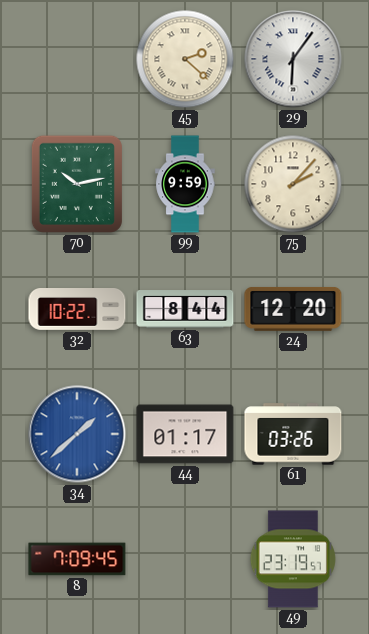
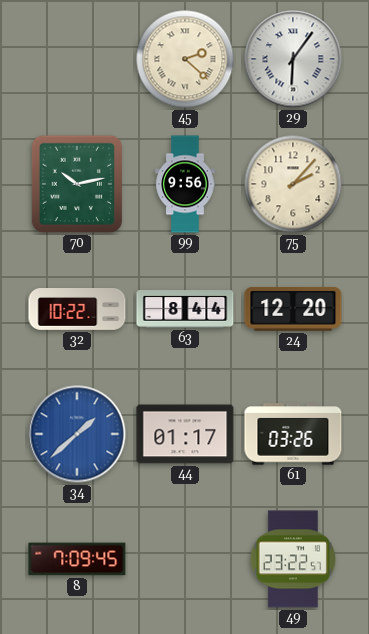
99: 9:59 -> 9:56 (185, 184)
49: 23:19 -> 23:22 (293, 559)
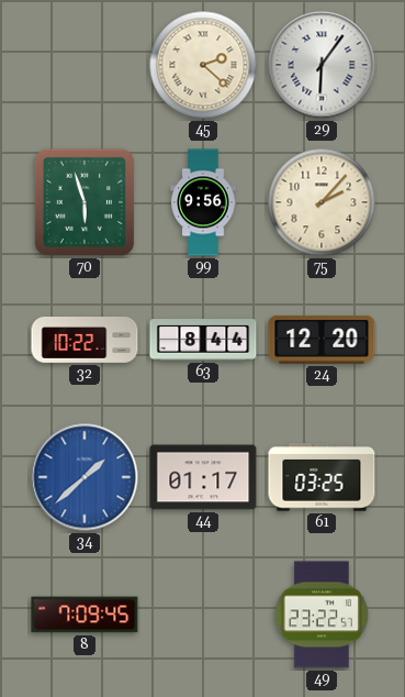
70: 10:13 -> 5:57 (85, 202)
61: 03:26 -> 03:25 (322, 477)
